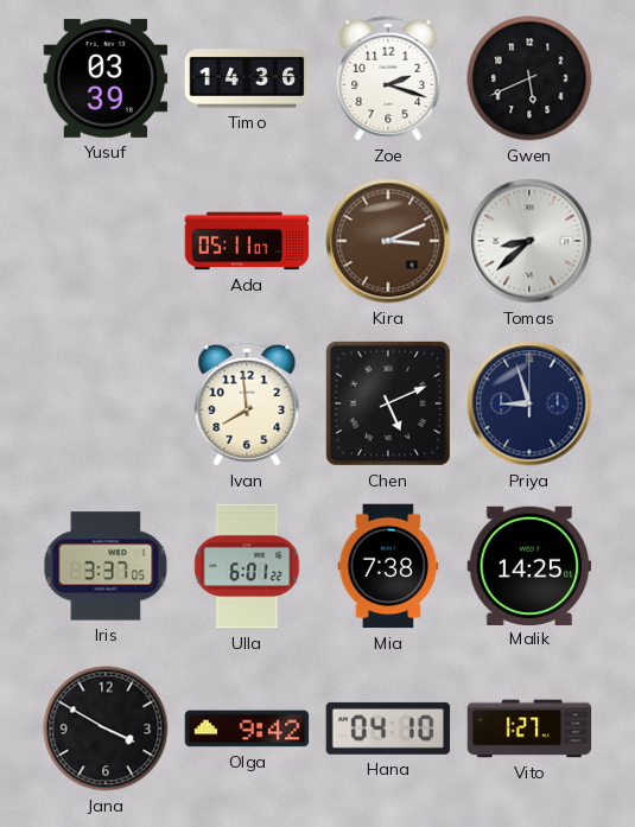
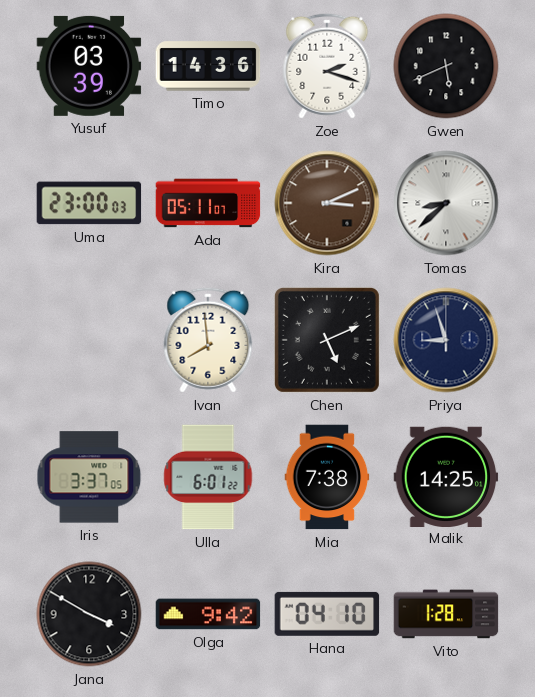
Uma: none -> 23:00 (89, 203)
Vito: 1:27 -> 1:28 (446, 614)
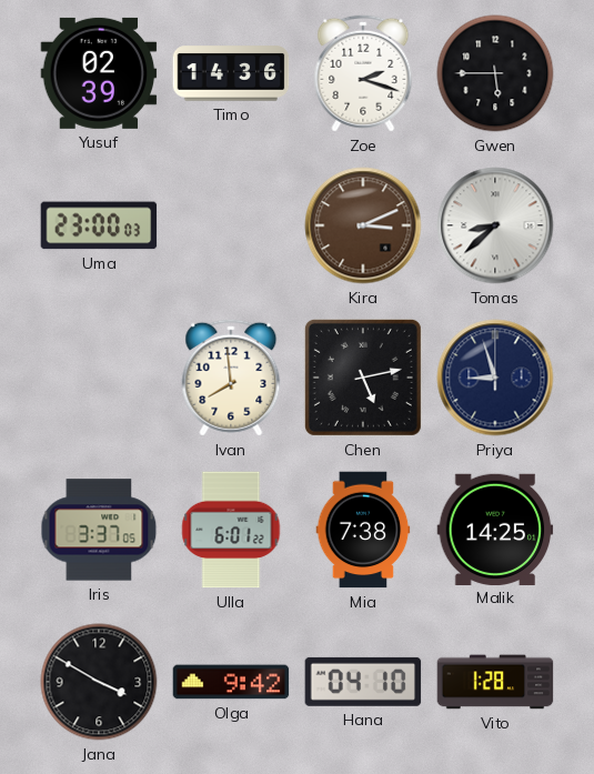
Yusuf: 03:39 -> 02:39 (99, 73)
Gwen: 5:41 -> 5:45 (495, 73)
Ada: 05:11 -> none (208, 203)
Chen: 5:11 -> 5:13 (363, 378)
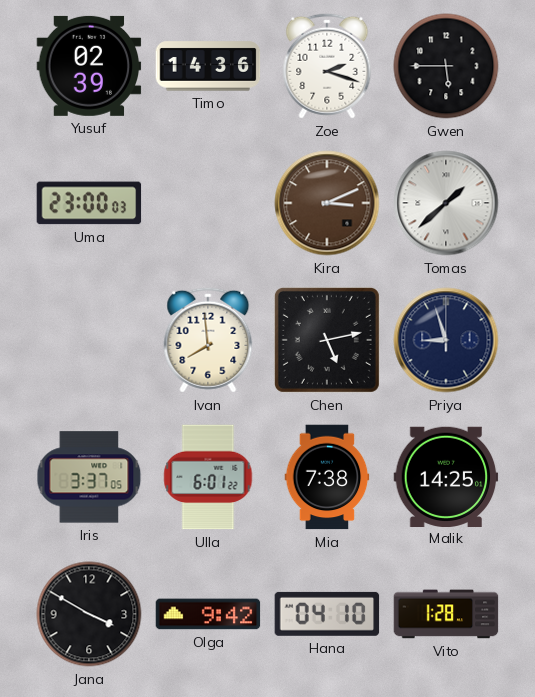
Tomas: 8:38 -> 1:38 (446, 203)
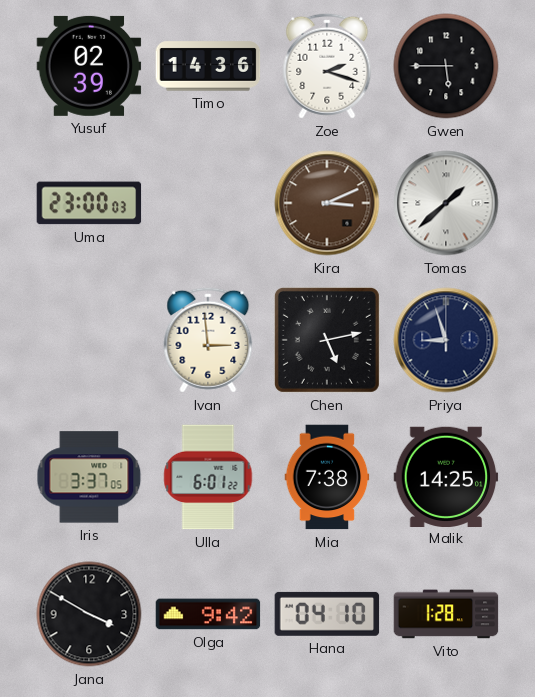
Ivan: 7:59 -> 2:59 (208, 340)
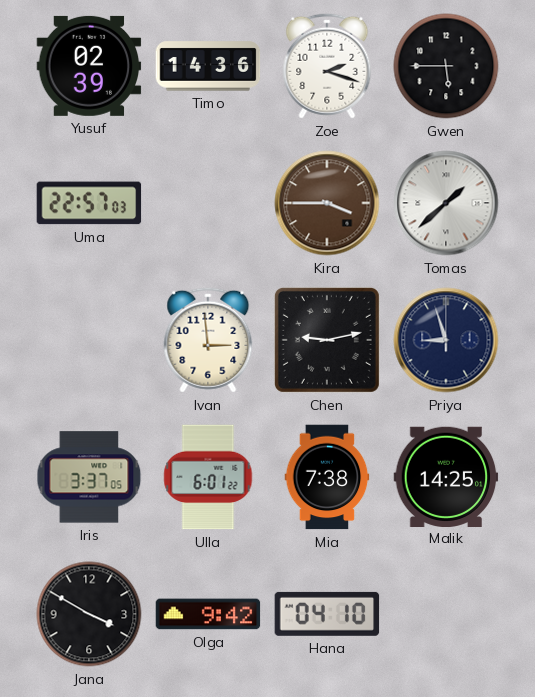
Uma: 23:00 -> 22:57 (89, 203)
Kira: 3:11 -> 3:45 (327, 203)
Chen: 5:13 -> 9:13 (327, 340)
Vito: 1:28 -> none (446, 614)
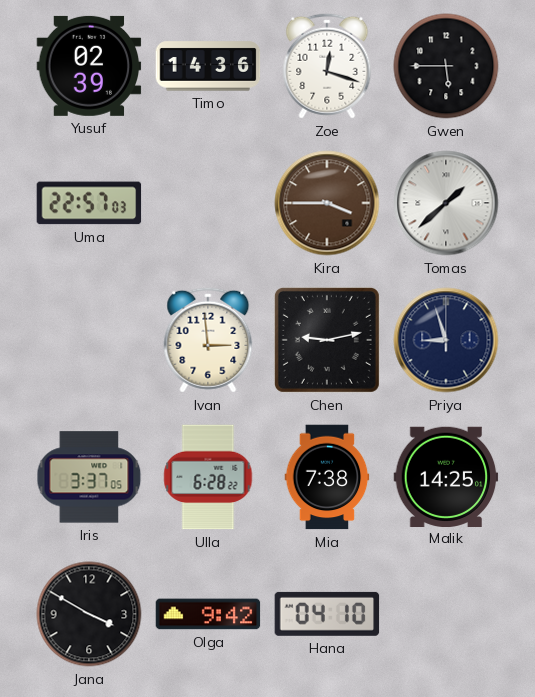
Zoe: 2:18 -> 12:18 (327, 66)
Ulla: 6:01 -> 6:28 (208, 477)
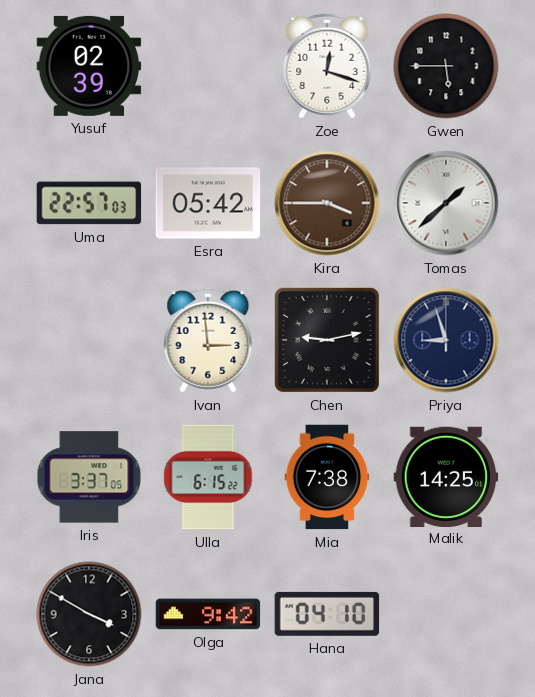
Timo: 14:36 -> none (208, 66)
Esra: none -> 05:42 (208, 203)
Ulla: 6:28 -> 6:15 (208, 477)
